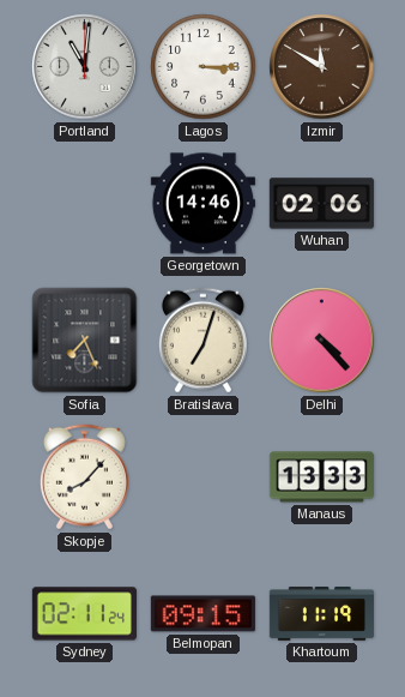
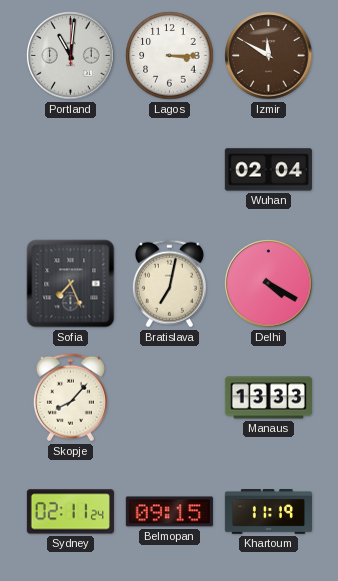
Georgetown: 14:46 -> none (202, 204)
Wuhan: 02:06 -> 02:04 (268, 170)
Bratislava: 7:03 -> 7:02 (169, 284)
Delhi: 4:23 -> 4:20 (269, 284)
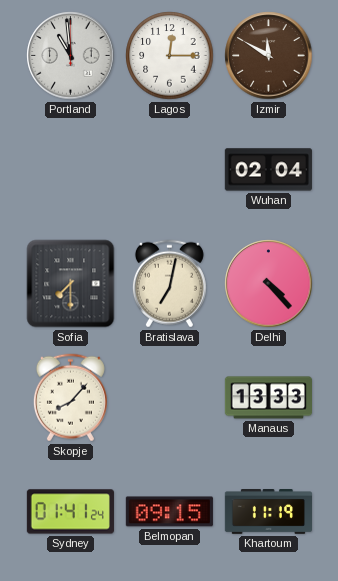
Portland: 11:01 -> 10:59 (71, 56)
Lagos: 3:15 -> 12:15 (170, 56)
Sofia: 7:26 -> 7:30 (71, 284)
Delhi: 4:20 -> 4:23 (269, 284)
Sydney: 02:11 -> 01:41 (70, 512)
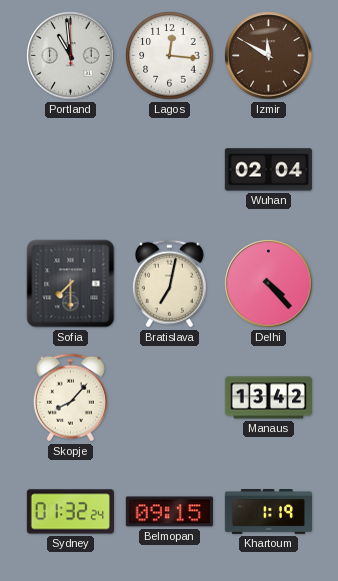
Lagos: 12:15 -> 12:16 (170, 56)
Manaus: 13:33 -> 13:42 (268, 398)
Sydney: 01:41 -> 01:32 (70, 512)
Khartoum: 11:19 -> 1:19 (268, 512)
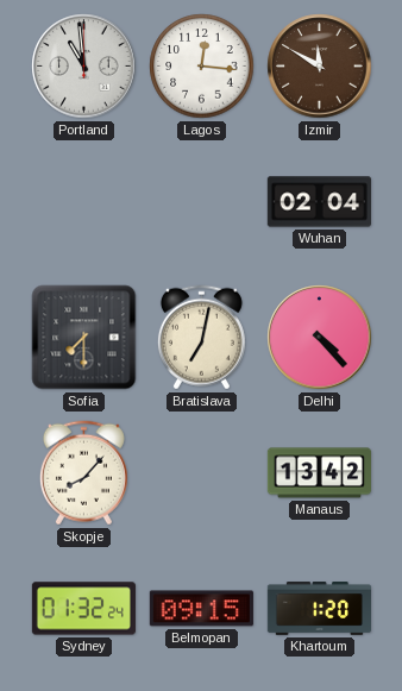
Khartoum: 1:19 -> 1:20 (319, 609)
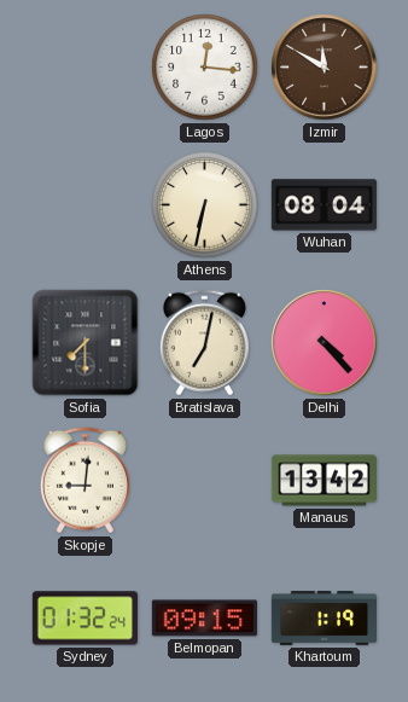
Portland: 10:59 -> none (84, 67)
Athens: none -> 6:32 (205, 205)
Wuhan: 02:04 -> 08:04 (324, 205)
Skopje: 8:07 -> 9:01 (84, 481)
Khartoum: 1:20 -> 1:19 (324, 619)
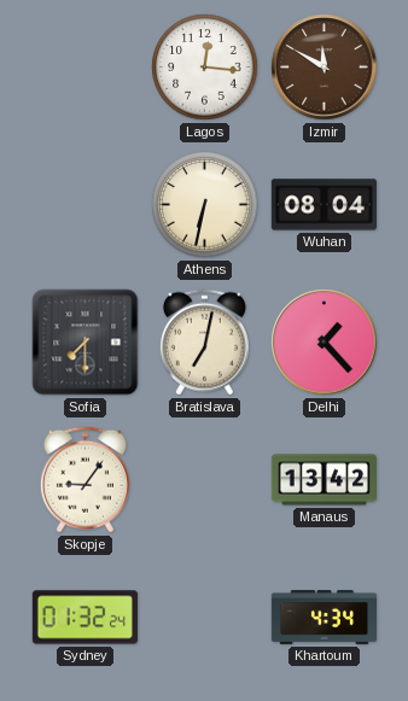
Delhi: 4:23 -> 1:23 (325, 343)
Skopje: 9:01 -> 9:06 (84, 480)
Belmopan: 09:15 -> none (204, 619)
Khartoum: 1:19 -> 4:34 (324, 618)
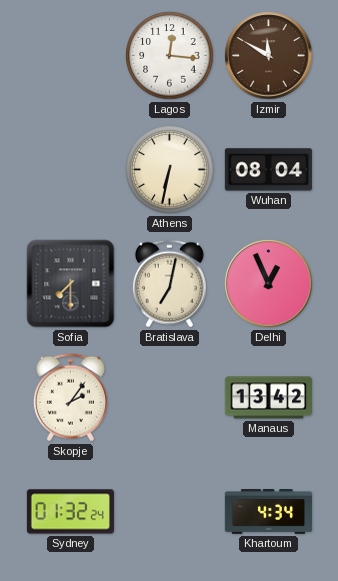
Delhi: 1:23 -> 12:56 (269, 284)
Skopje: 9:06 -> 2:06 (70, 398)
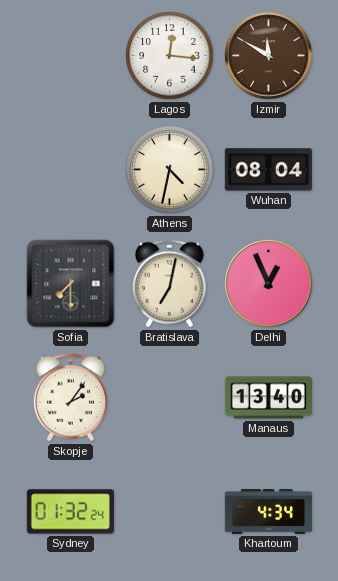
Athens: 6:32 -> 4:32 (170, 170)
Manaus: 13:42 -> 13:40 (268, 398)
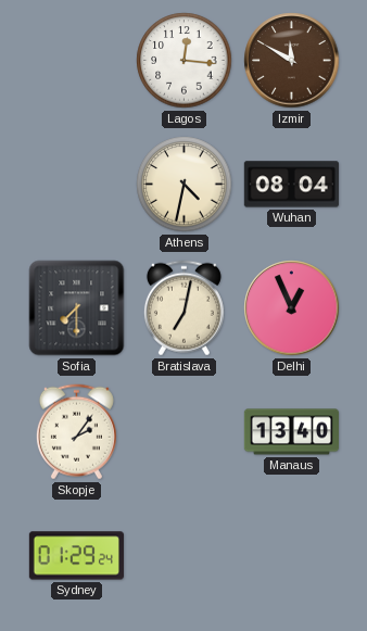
Sydney: 01:32 -> 01:29 (76, 556)
Khartoum: 4:34 -> none (268, 512)
